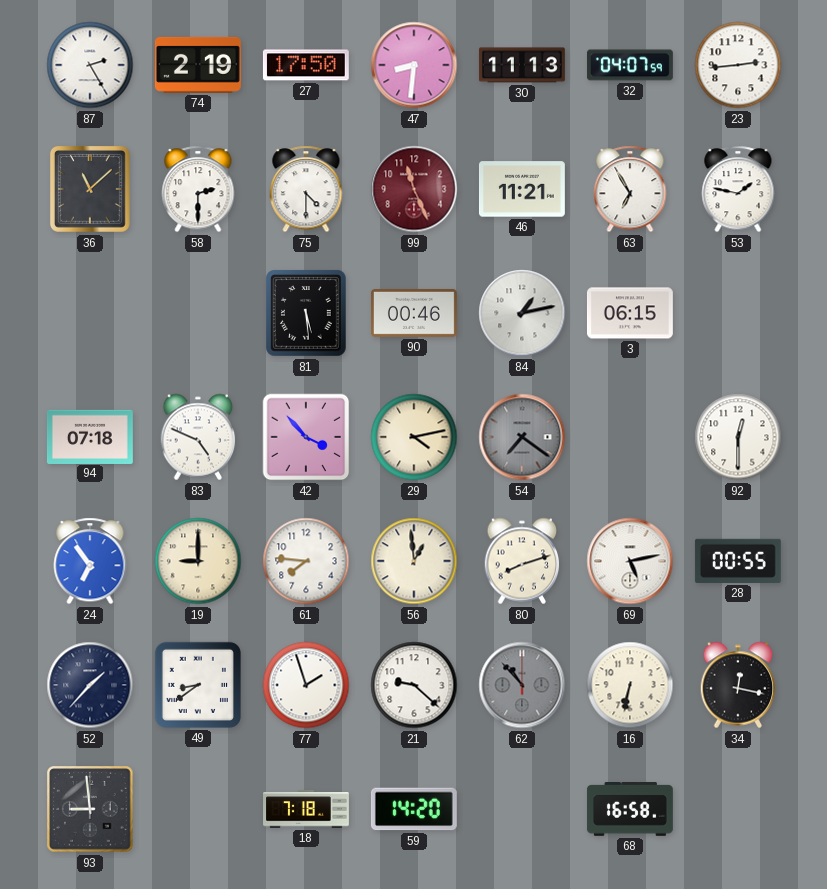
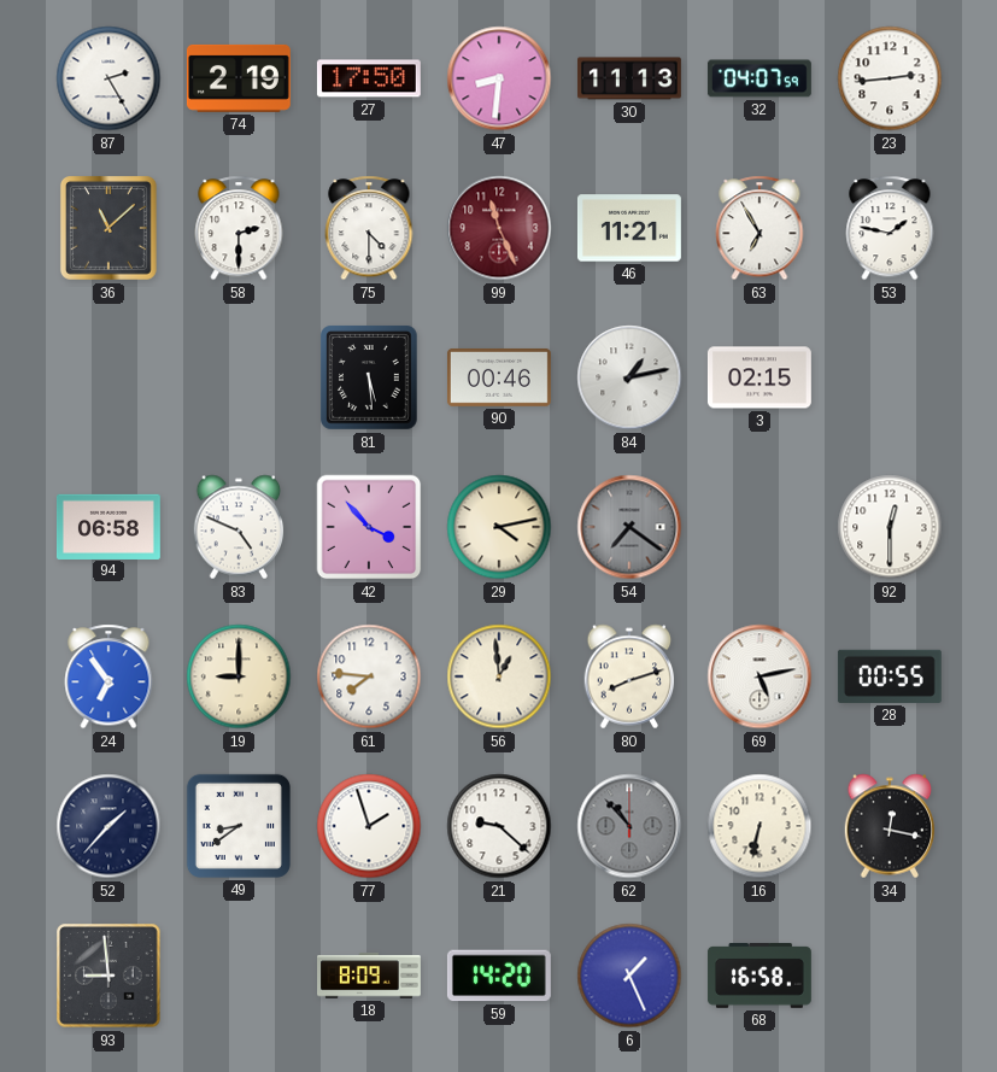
3: 06:15 -> 02:15 (760, 377)
94: 07:18 -> 06:58 (109, 526)
18: 7:18 -> 8:09 (370, 976)
6: none -> 1:26 (629, 976)
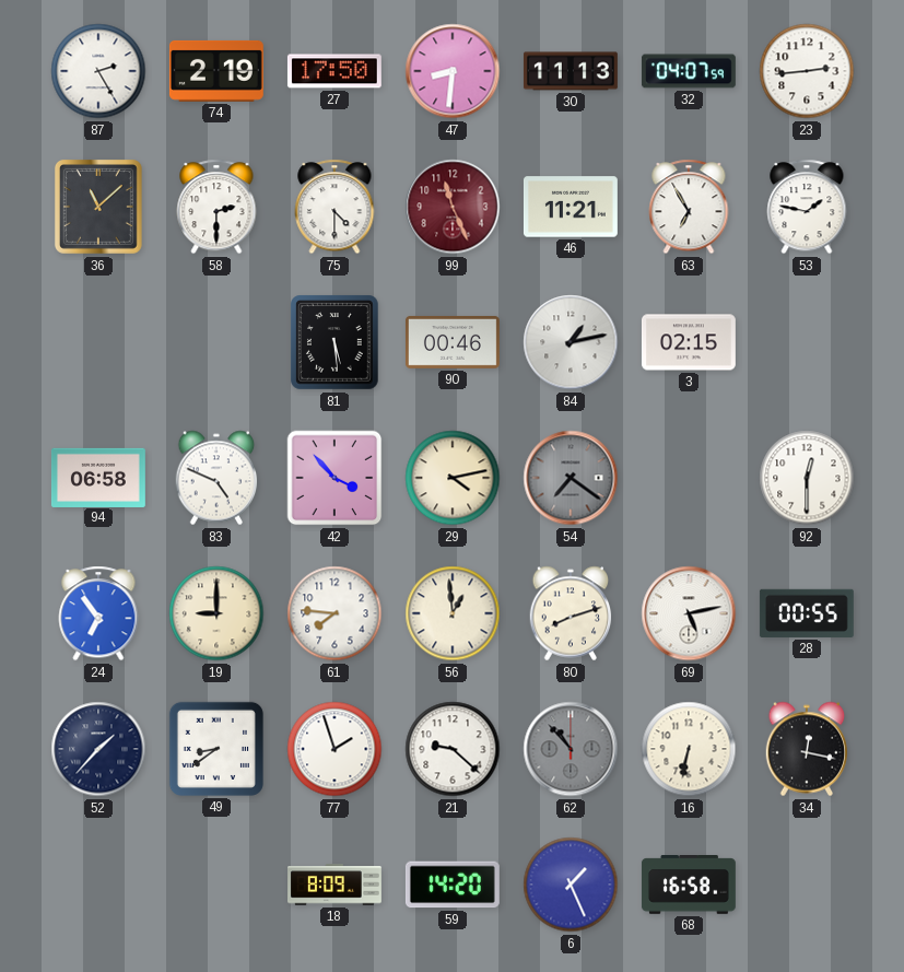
93: 8:59 -> none (109, 976)
